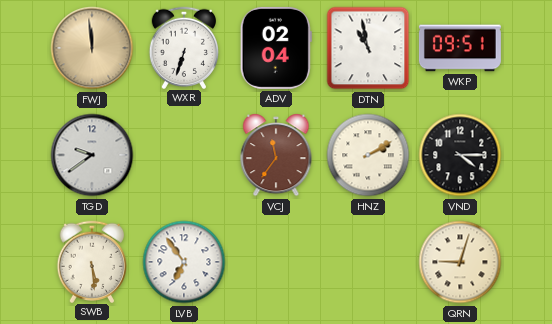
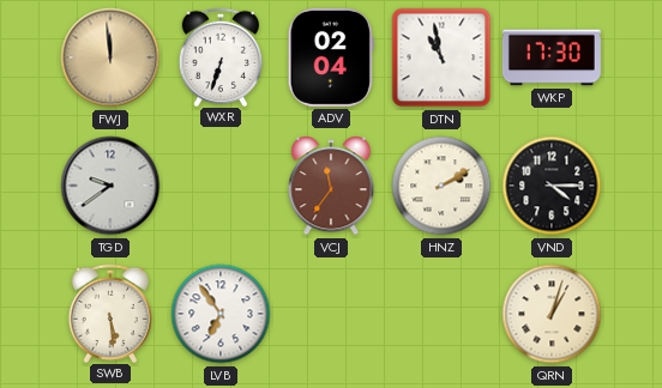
WKP: 09:51 -> 17:30 (552, 57)
QRN: 9:03 -> 1:03 (552, 314)
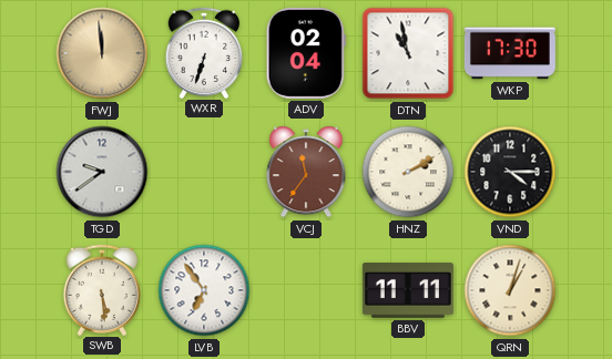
BBV: none -> 11:11 (408, 290)
